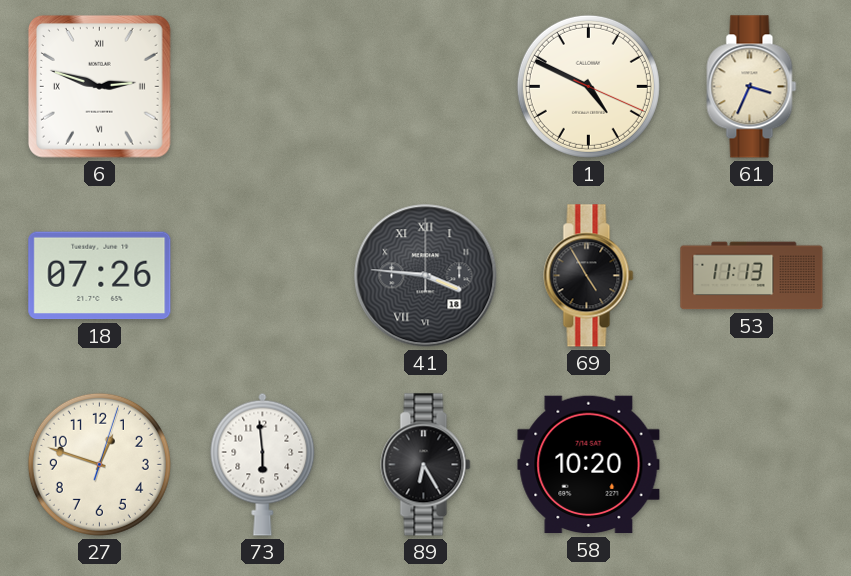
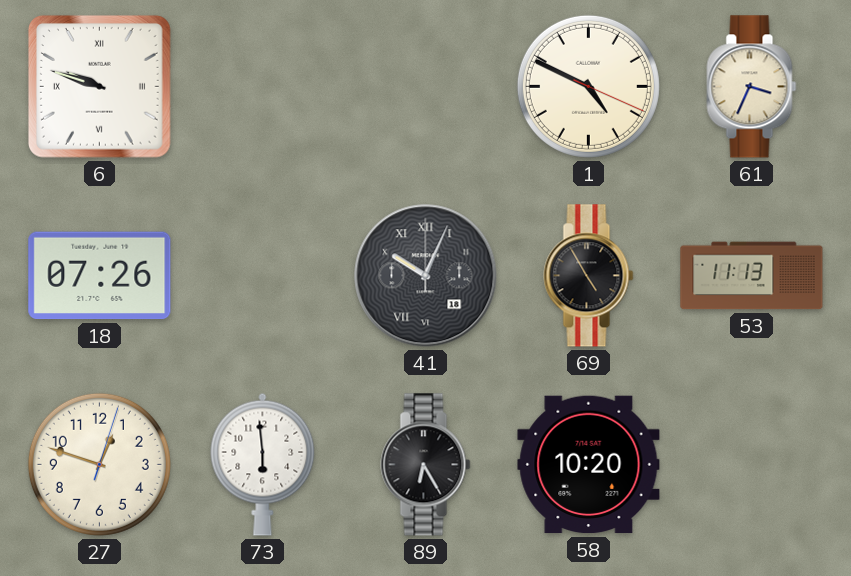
6: 2:48 -> 9:48 (99, 86)
41: 3:46 -> 10:04 (426, 276)
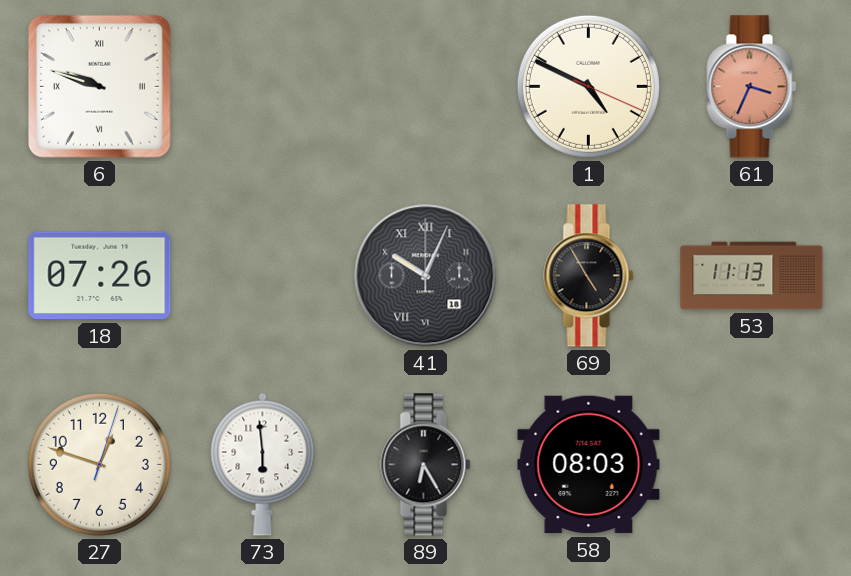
61 dial: cream -> salmon (752, 87)
58: 10:20 -> 08:03 (589, 465)
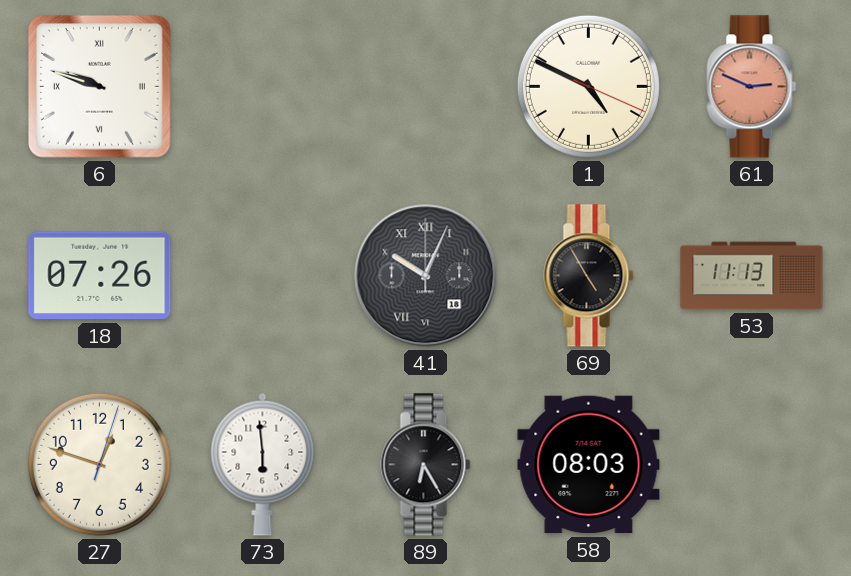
61: 3:34 -> 2:49 (752, 87)
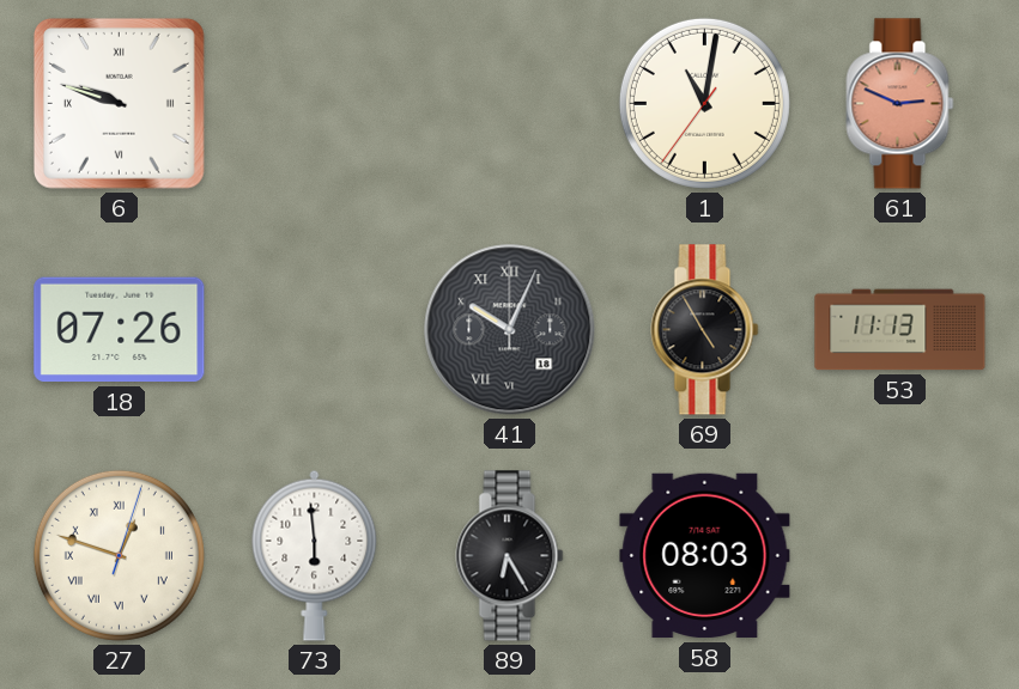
1: 4:49 -> 11:01 (704, 103)
27 numerals: Arabic -> Roman (119, 555)
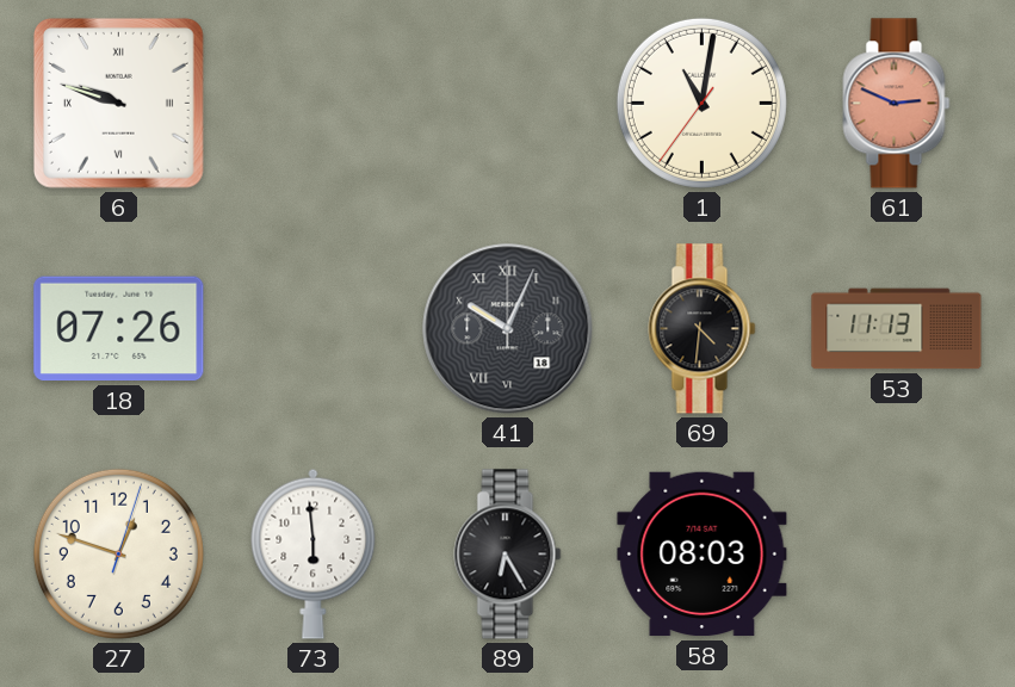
69: 4:55 -> 4:31 (703, 329)
27 numerals: Roman -> Arabic (118, 553)
